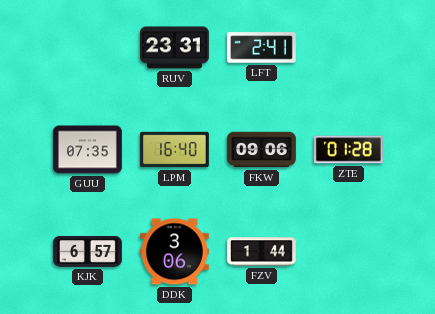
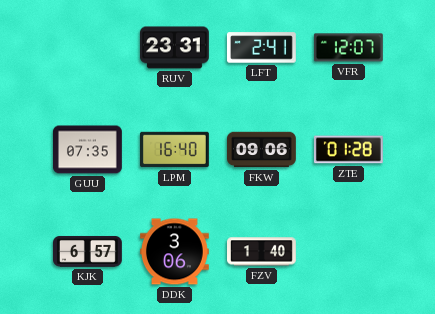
VFR: none -> 12:07 (348, 48)
FZV: 1:44 -> 1:40 (262, 252)
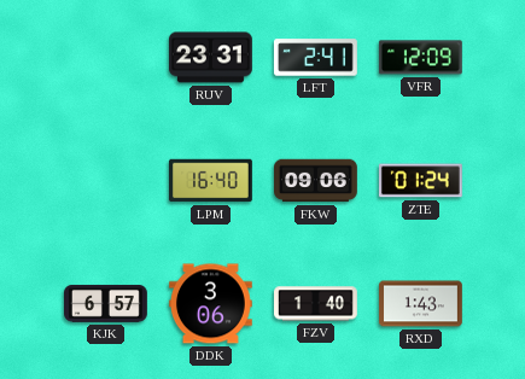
VFR: 12:07 -> 12:09 (420, 58)
GUU: 07:35 -> none (88, 150)
ZTE: 01:28 -> 01:24 (420, 181)
RXD: none -> 1:43 (421, 304)
